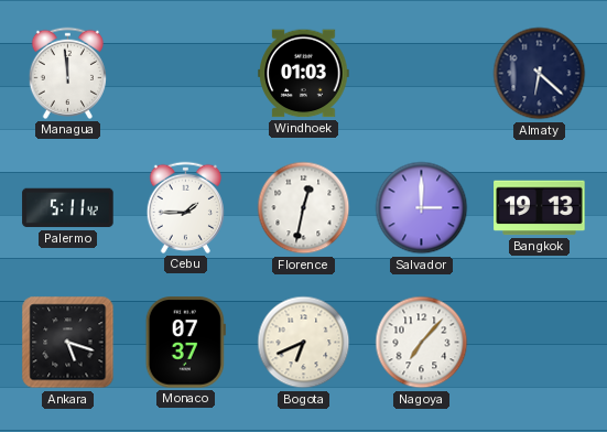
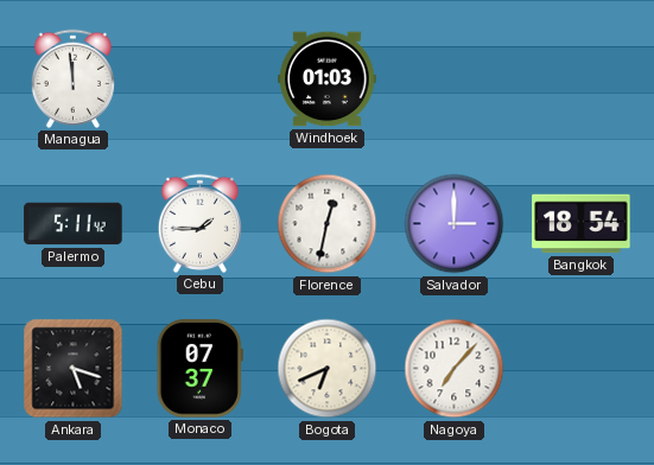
Almaty: 6:22 -> none (540, 74)
Bangkok: 19:13 -> 18:54 (582, 224)
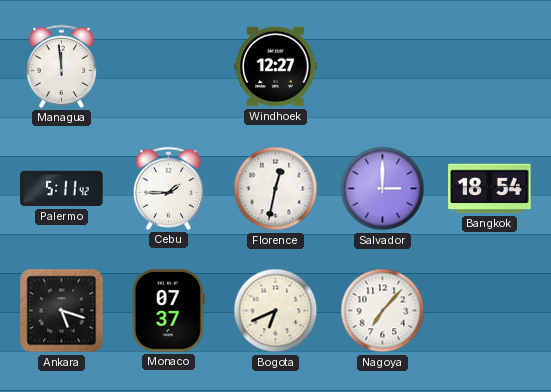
Windhoek: 01:03 -> 12:27 (276, 67)
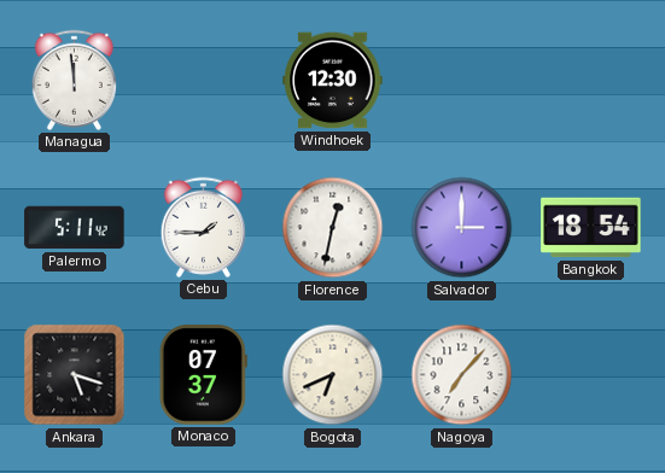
Windhoek: 12:27 -> 12:30 (333, 81)
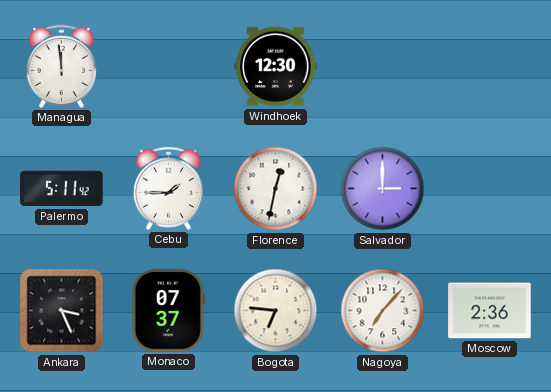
Bangkok: 18:54 -> none (591, 228)
Ankara: 5:18 -> 3:26 (62, 311)
Bogota: 6:41 -> 6:46 (276, 311)
Moscow: none -> 2:36 (490, 311)
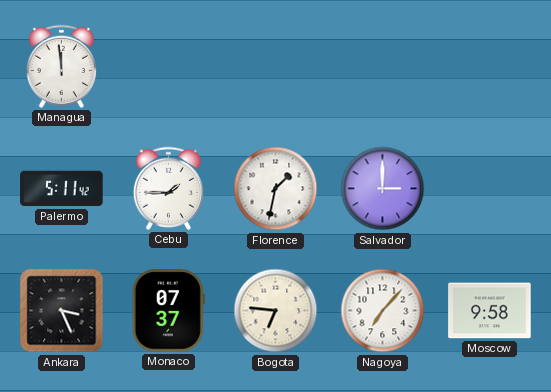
Windhoek: 12:30 -> none (276, 67)
Florence: 12:32 -> 1:32 (276, 189)
Moscow: 2:36 -> 9:58 (490, 311)
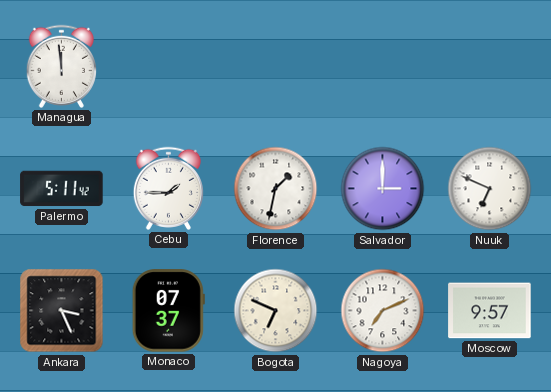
Nuuk: none -> 6:49 (490, 189)
Bogota: 6:46 -> 6:49 (276, 311)
Nagoya: 7:07 -> 7:11 (383, 311)
Moscow: 9:58 -> 9:57 (490, 311)
